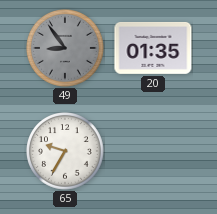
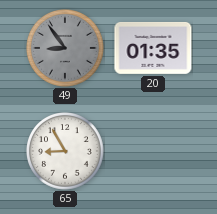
65: 9:35 -> 8:55 (66, 152)
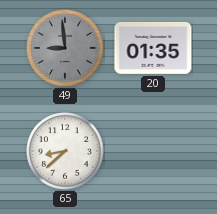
49: 8:54 -> 8:59 (66, 49)
65: 8:55 -> 8:38 (66, 152)
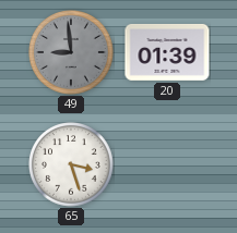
20: 01:35 -> 01:39 (167, 52)
65: 8:38 -> 3:27 (72, 165)
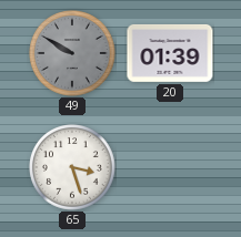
49: 8:59 -> 9:50 (73, 54)
